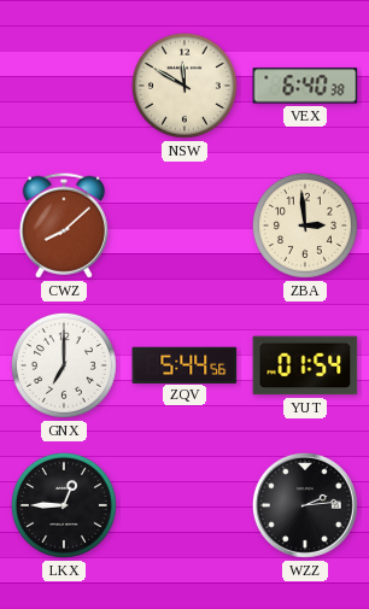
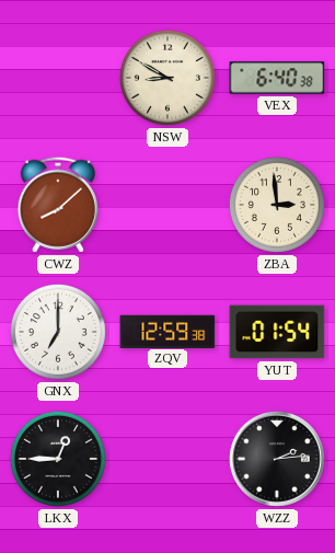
NSW: 11:50 -> 8:50 (168, 78)
ZQV: 5:44 -> 12:59 (168, 331)
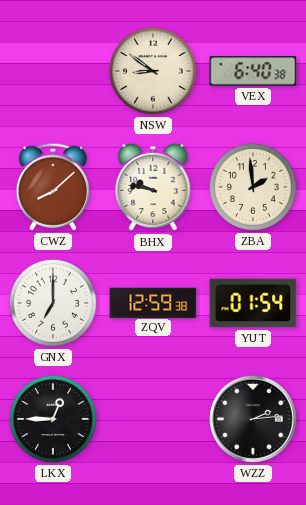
NSW: 8:50 -> 8:51 (153, 71)
BHX: none -> 9:47 (153, 187)
ZBA: 2:59 -> 1:59 (253, 187)
